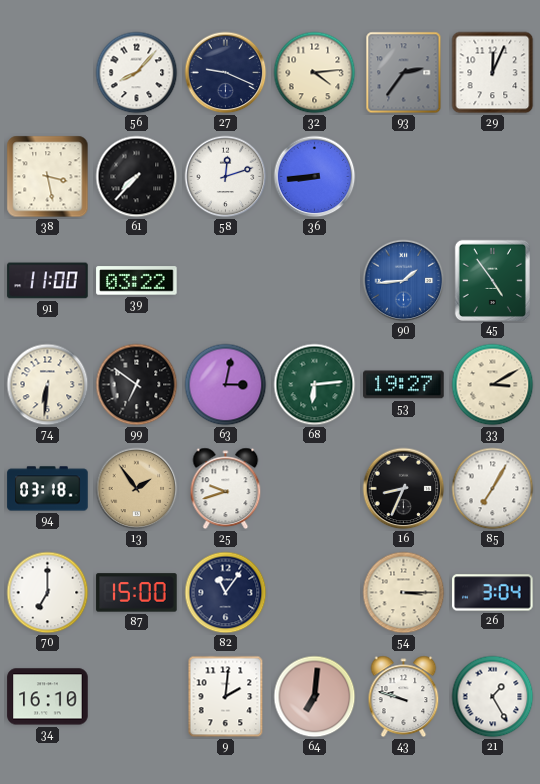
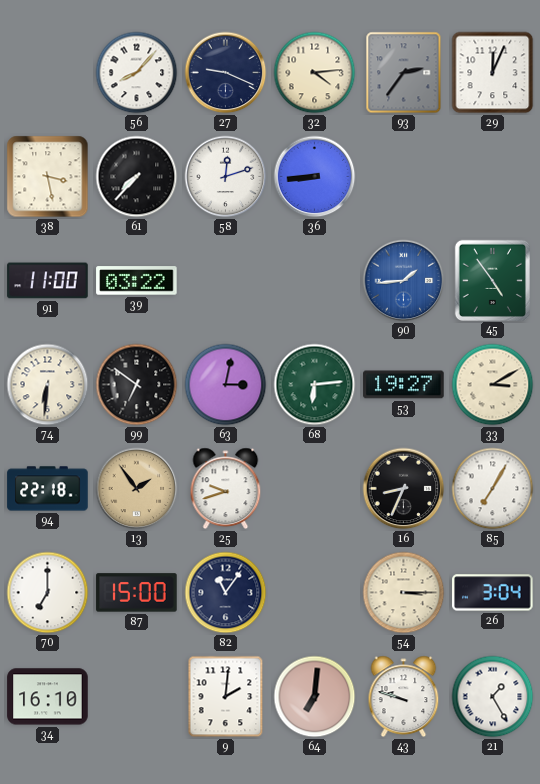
94: 03:18 -> 22:18 (48, 489)
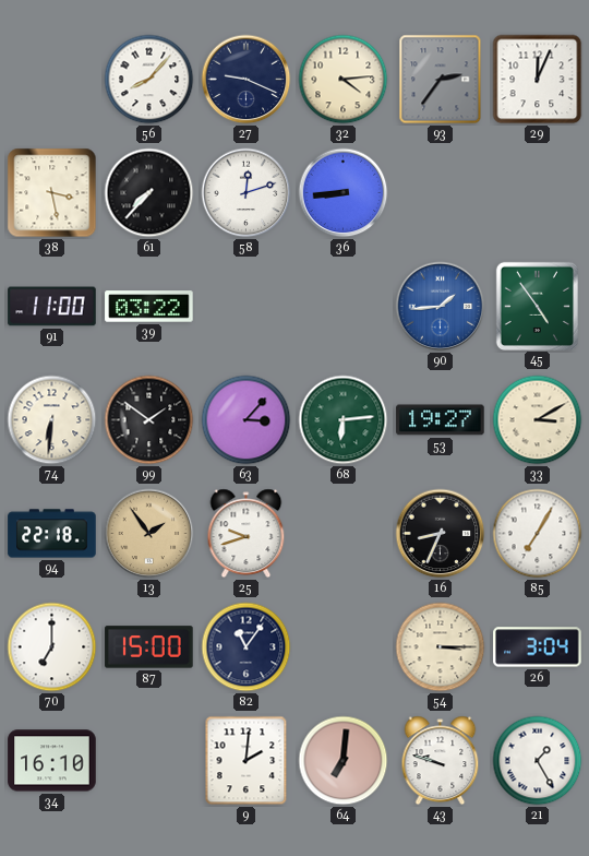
99: 6:51 -> 1:51 (149, 420)
63: 3:02 -> 3:07 (247, 420)
